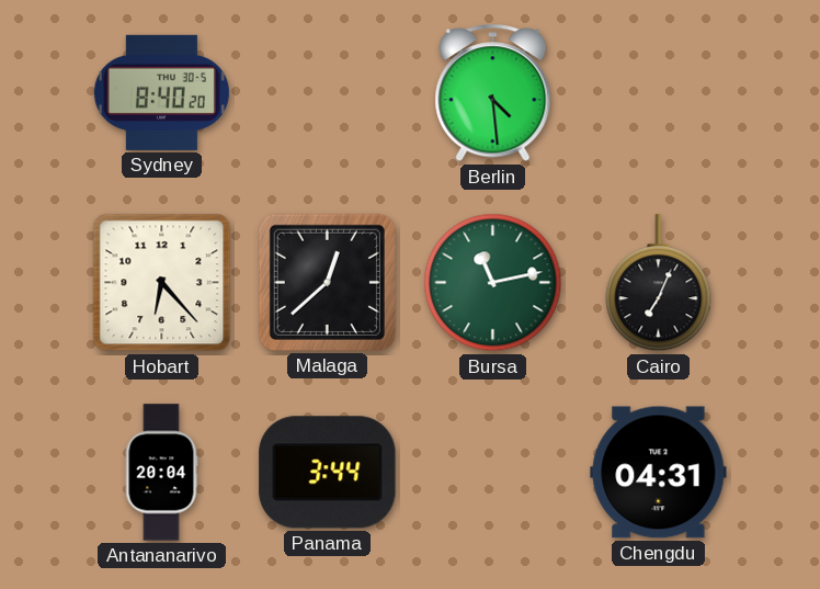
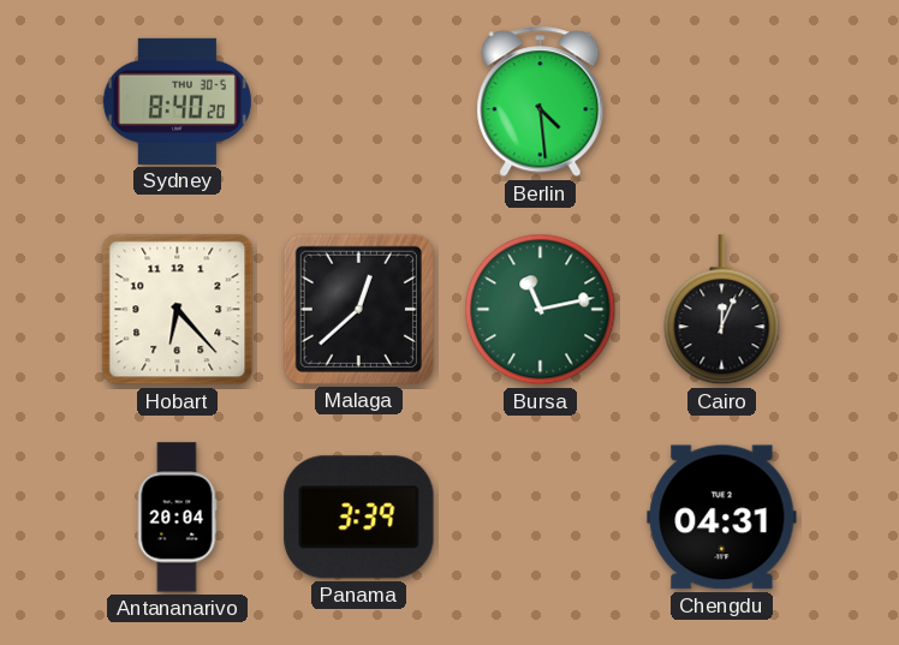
Cairo: 7:04 -> 12:04 (722, 310)
Panama: 3:44 -> 3:39 (359, 518)
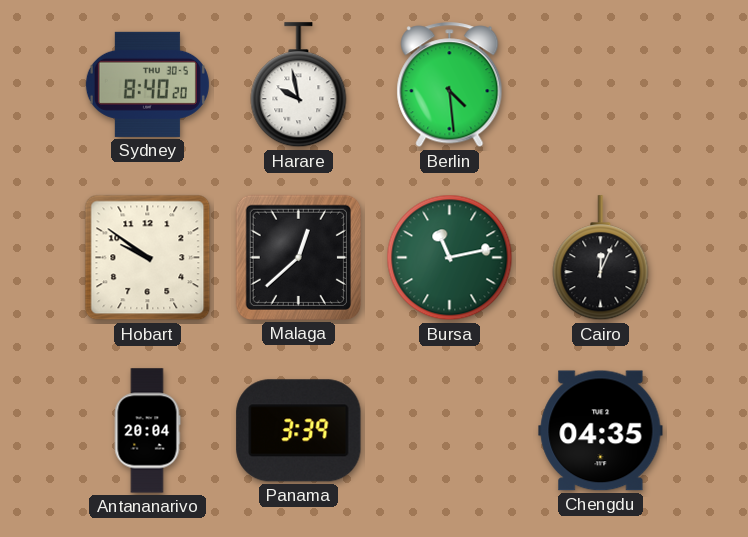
Harare: none -> 9:58 (299, 85)
Hobart: 6:23 -> 9:51 (148, 258)
Chengdu: 04:31 -> 04:35 (601, 431)
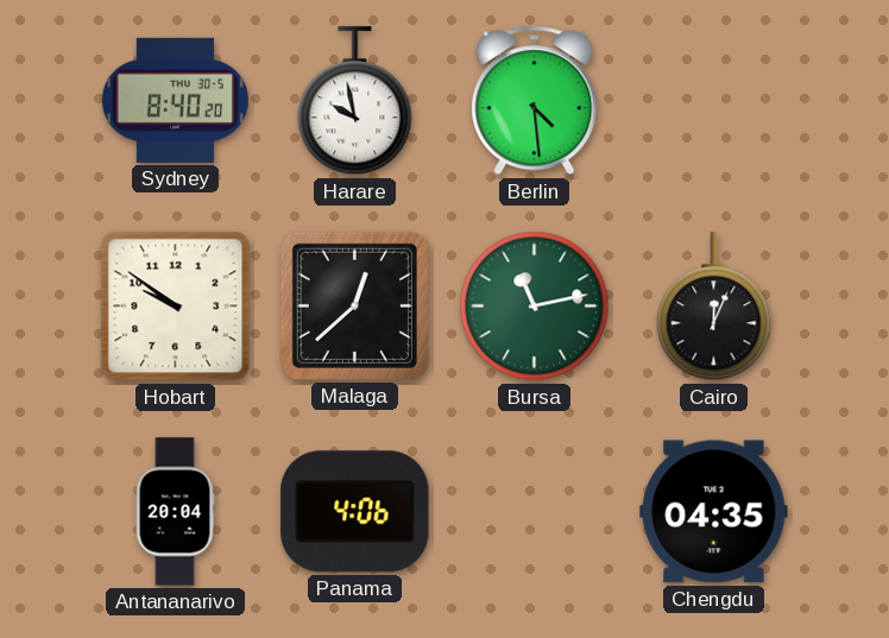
Panama: 3:39 -> 4:06 (355, 512)
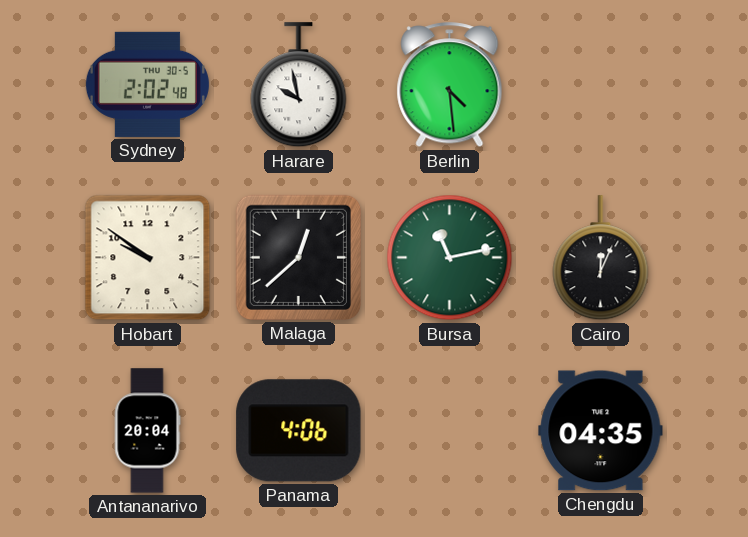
Sydney: 8:40 -> 2:02 (147, 84)
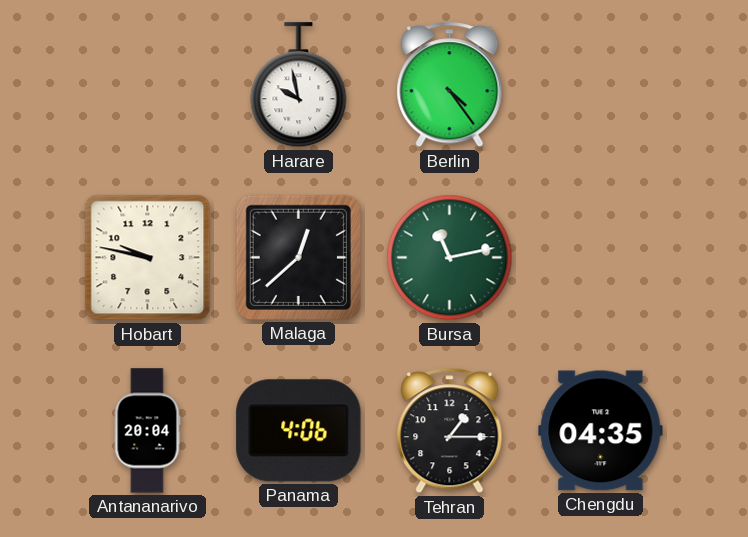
Sydney: 2:02 -> none (147, 84)
Berlin: 4:29 -> 4:24 (450, 85)
Hobart: 9:51 -> 9:47 (148, 258)
Cairo: 12:04 -> none (601, 258)
Tehran: none -> 1:15 (450, 431)
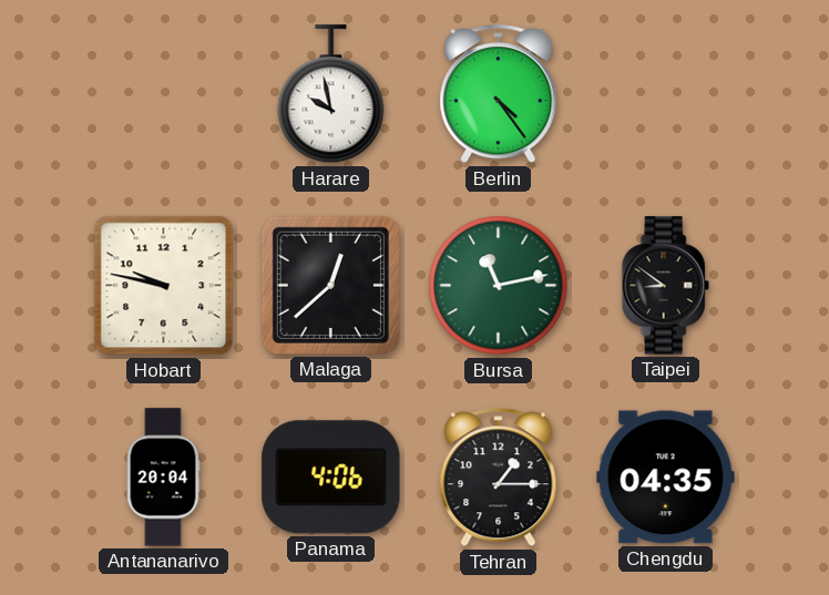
Taipei: none -> 8:51 (665, 286)
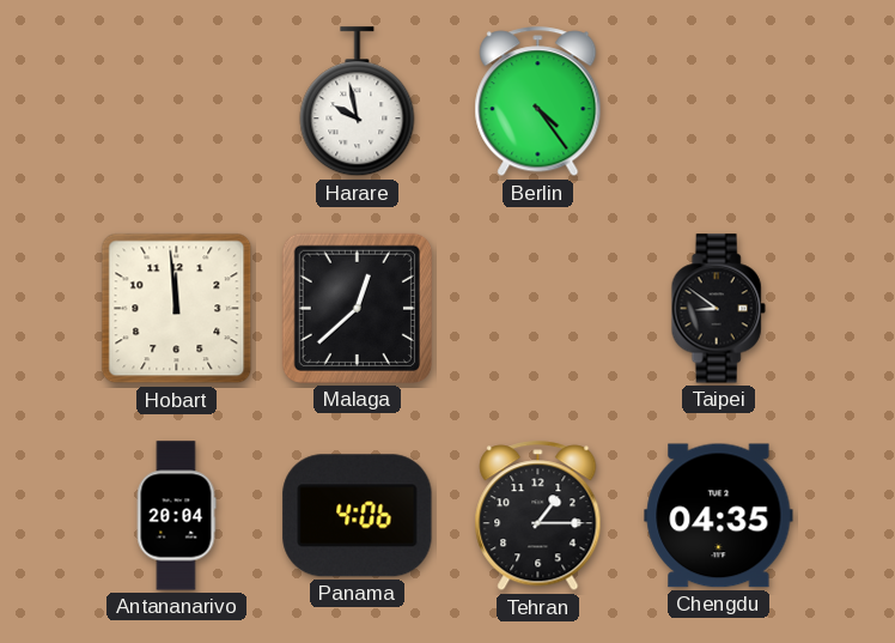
Hobart: 9:47 -> 11:59 (177, 309)
Bursa: 11:13 -> none (499, 286)
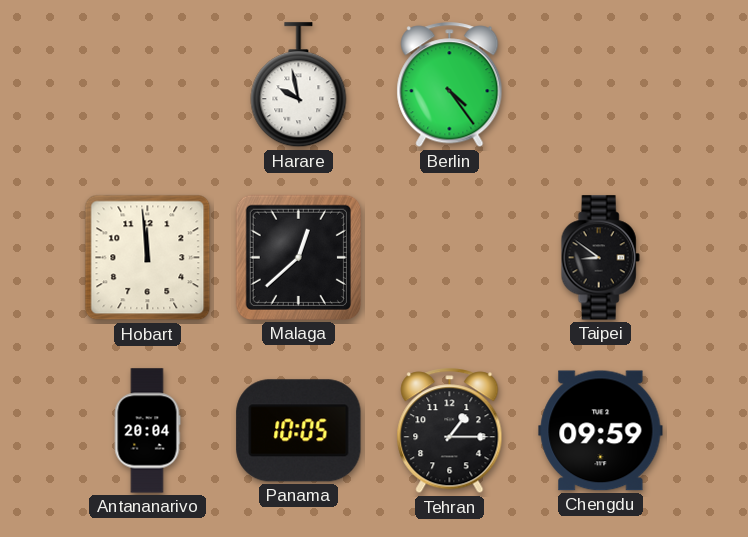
Panama: 4:06 -> 10:05 (299, 431)
Chengdu: 04:35 -> 09:59 (601, 431)
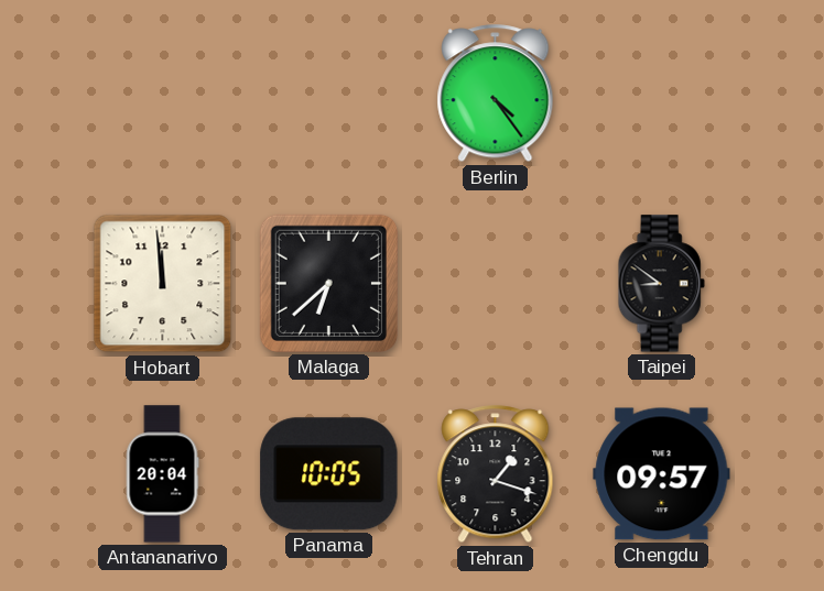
Harare: 9:58 -> none (299, 85)
Malaga: 12:38 -> 6:38 (328, 283)
Tehran: 1:15 -> 1:18 (496, 474)
Chengdu: 09:59 -> 09:57 (662, 474)
